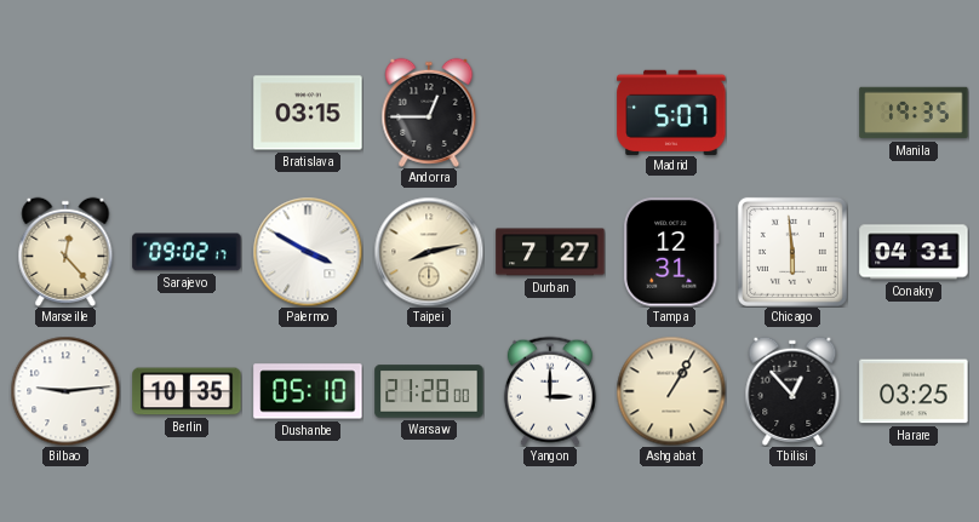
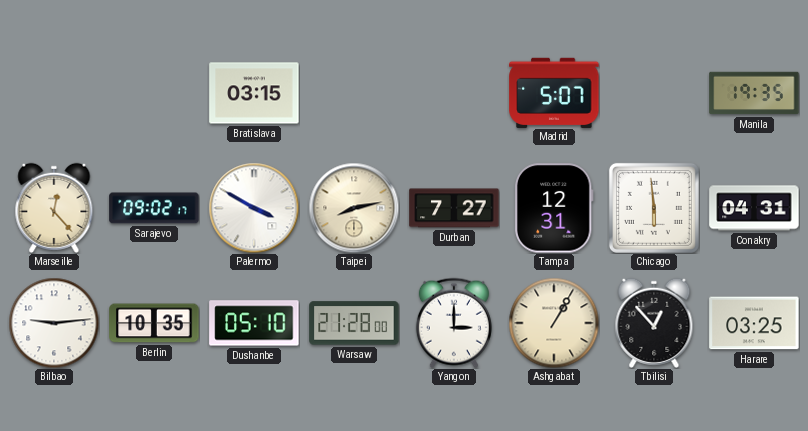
Andorra: 12:45 -> none (429, 113)
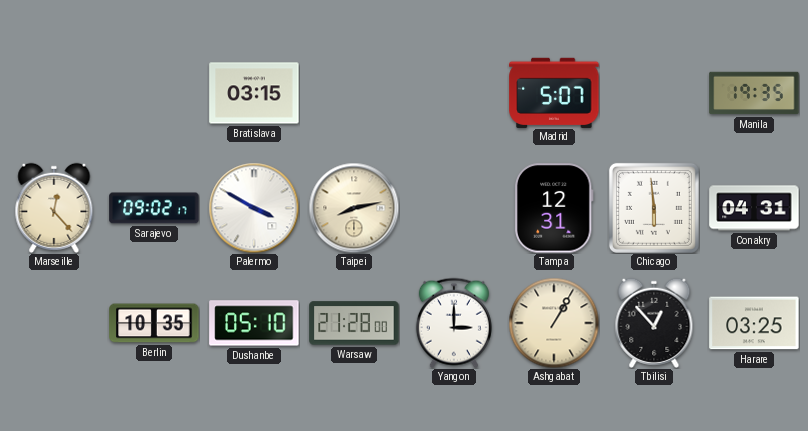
Durban: 7:27 -> none (454, 208)
Bilbao: 9:14 -> none (54, 323)
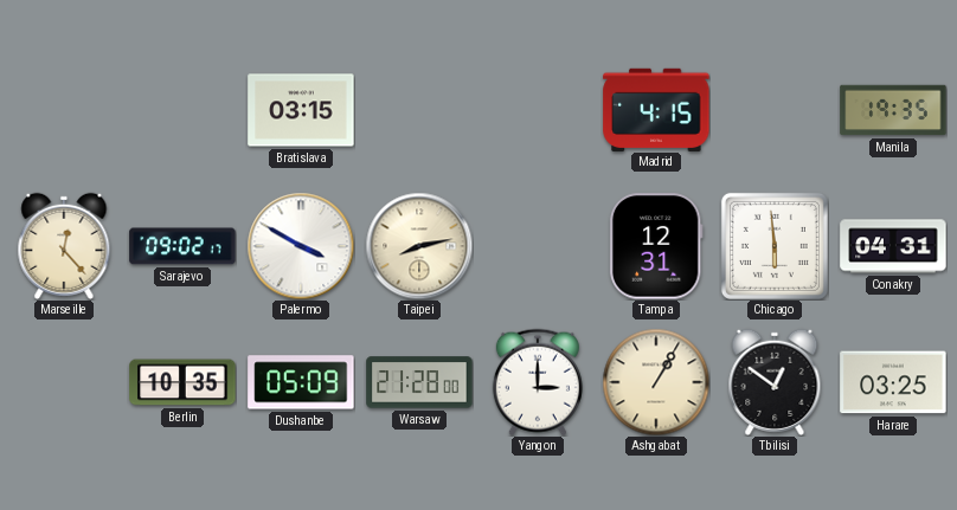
Madrid: 5:07 -> 4:15 (656, 109)
Dushanbe: 05:10 -> 05:09 (301, 382)
Tbilisi: 12:53 -> 12:51 (775, 382)
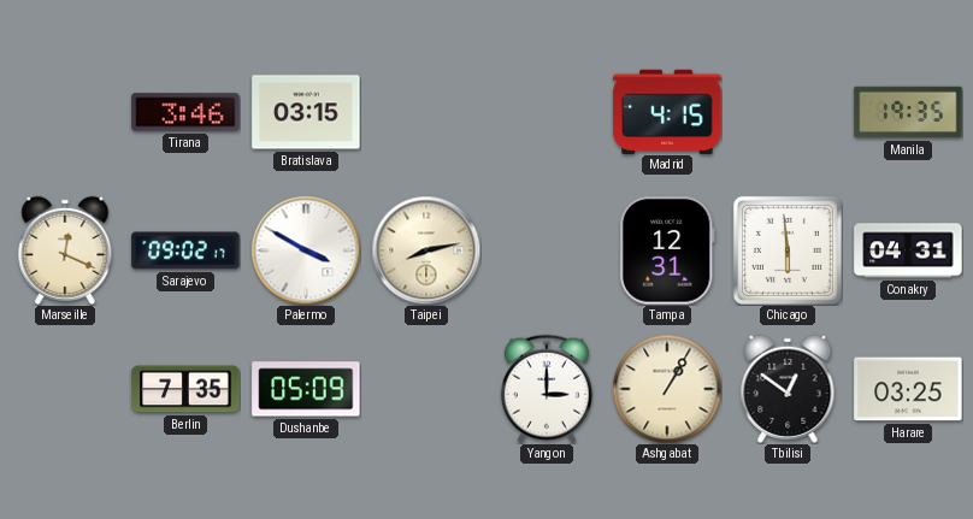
Tirana: none -> 3:46 (185, 112)
Marseille: 12:23 -> 12:19 (65, 250)
Berlin: 10:35 -> 7:35 (185, 389)
Warsaw: 21:28 -> none (419, 382)
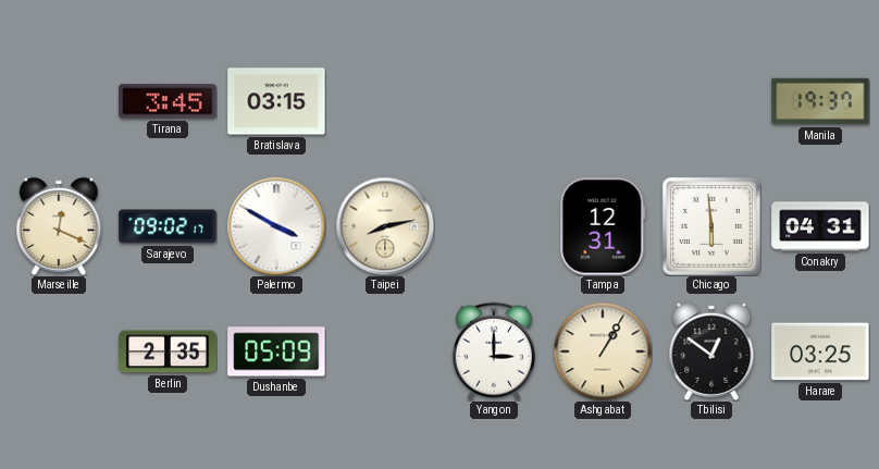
Tirana: 3:46 -> 3:45 (168, 101)
Madrid: 4:15 -> none (667, 111)
Manila: 19:35 -> 19:37 (820, 101)
Berlin: 7:35 -> 2:35 (168, 351)
